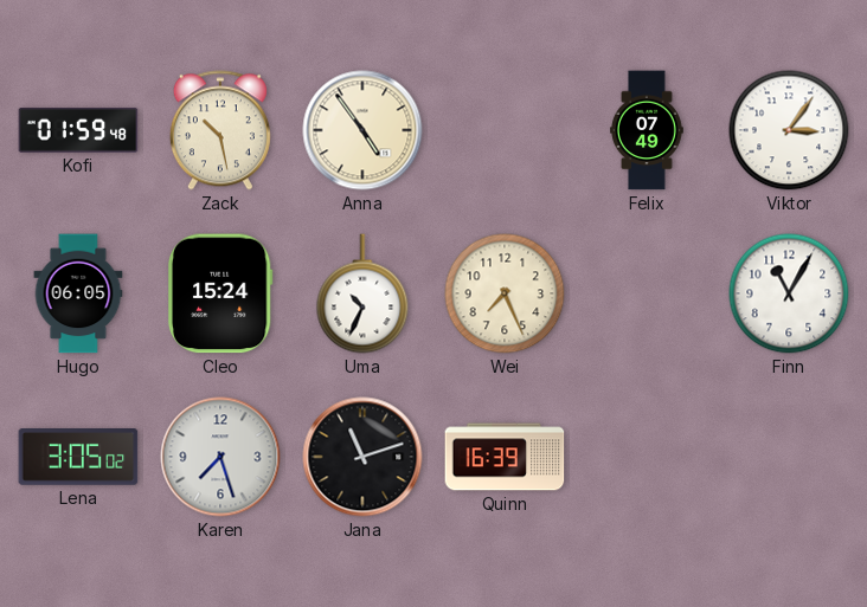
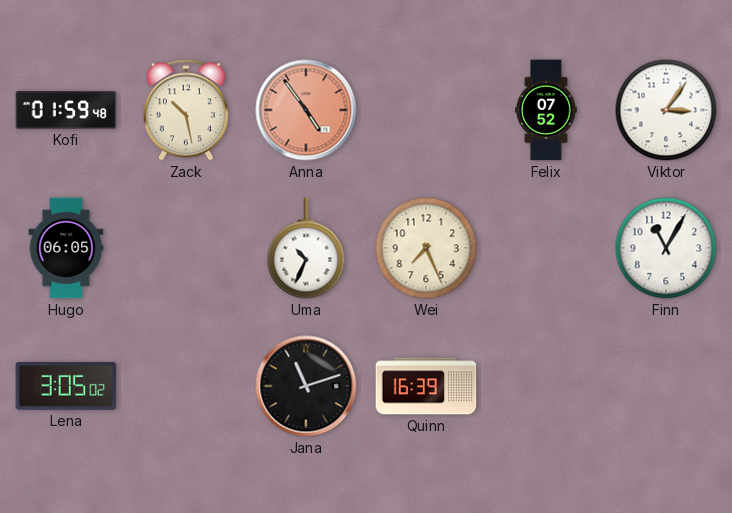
Anna dial: cream -> salmon (306, 110)
Felix: 07:49 -> 07:52 (547, 110)
Cleo: 15:24 -> none (220, 293)
Karen: 7:27 -> none (220, 457)
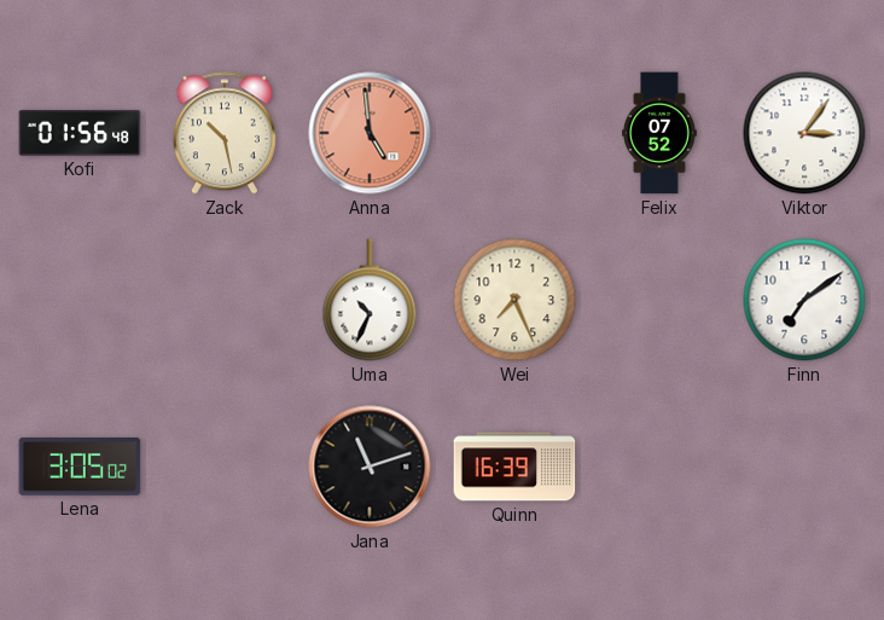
Kofi: 01:59 -> 01:56 (80, 134)
Anna: 4:54 -> 4:59 (370, 133)
Hugo: 06:05 -> none (66, 248)
Finn: 11:05 -> 7:09 (804, 300)
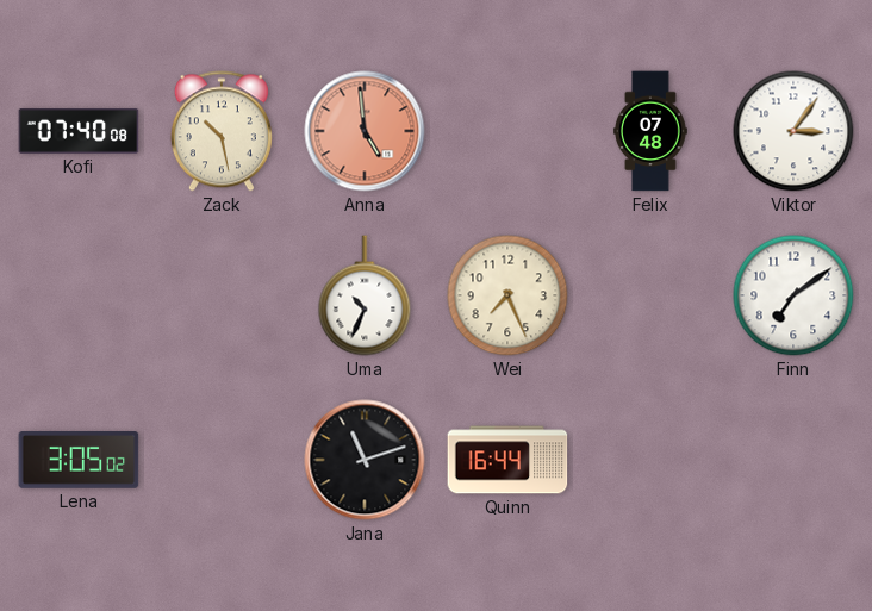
Kofi: 01:56 -> 07:40 (79, 132)
Felix: 07:52 -> 07:48 (652, 131)
Quinn: 16:39 -> 16:44 (507, 460)
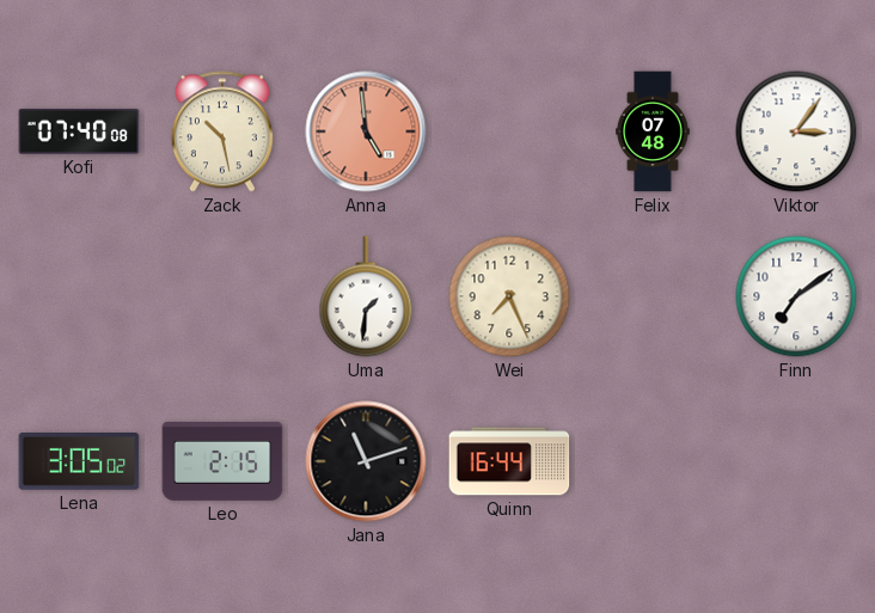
Uma: 10:34 -> 1:31 (366, 296)
Leo: none -> 2:15 (222, 461)
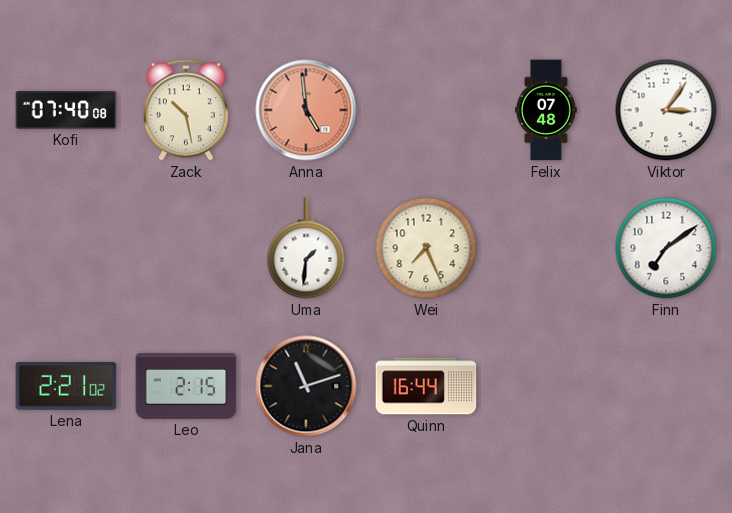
Lena: 3:05 -> 2:21 (66, 386)
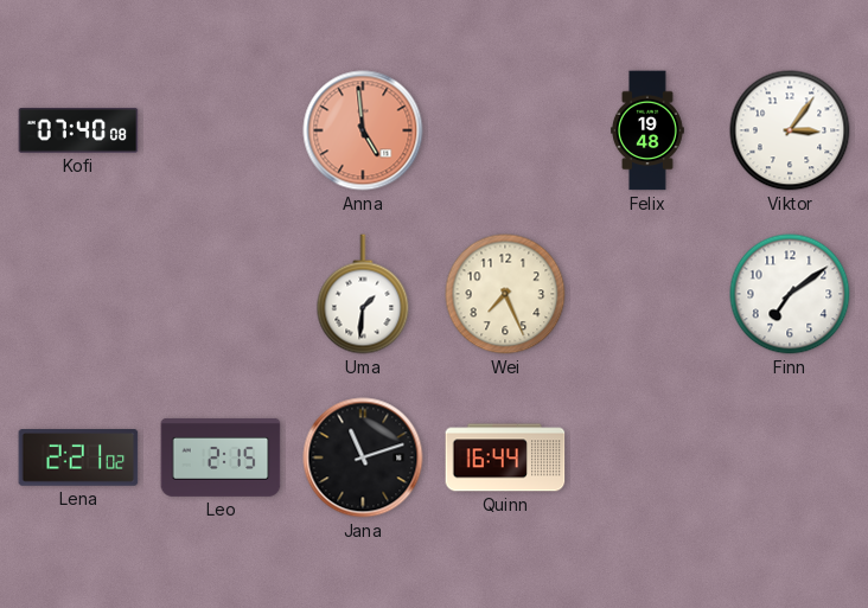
Zack: 10:28 -> none (186, 110)
Felix: 07:48 -> 19:48 (649, 130)
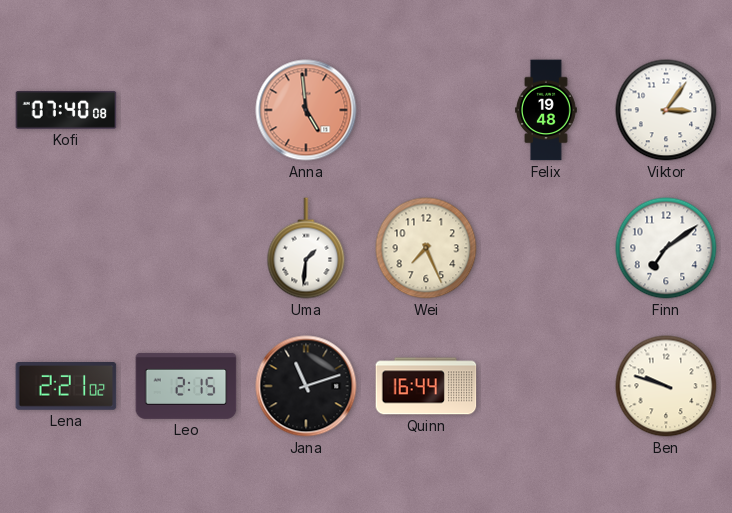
Ben: none -> 9:48 (666, 386)
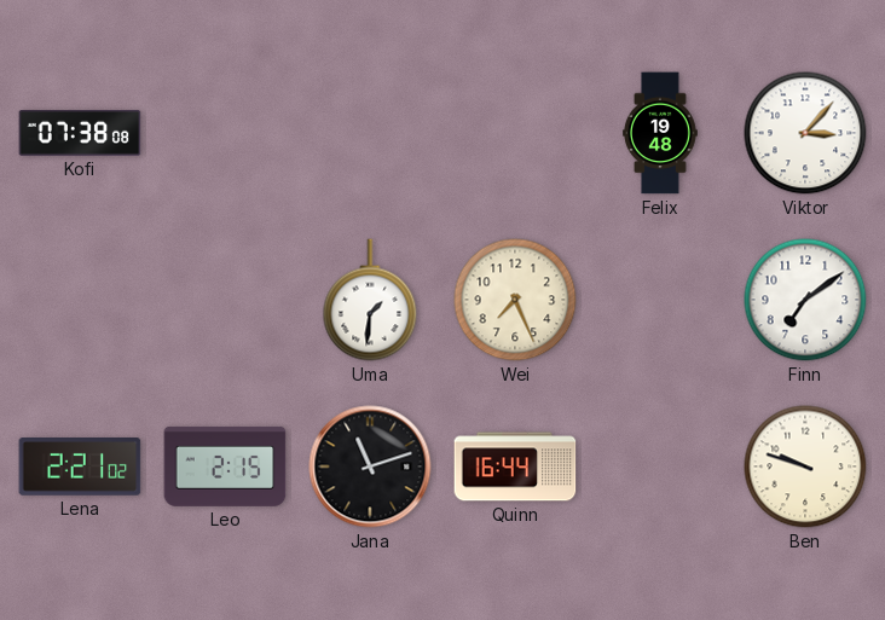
Kofi: 07:40 -> 07:38 (80, 134)
Anna: 4:59 -> none (306, 110)
Viktor: 3:06 -> 3:07 (805, 133)
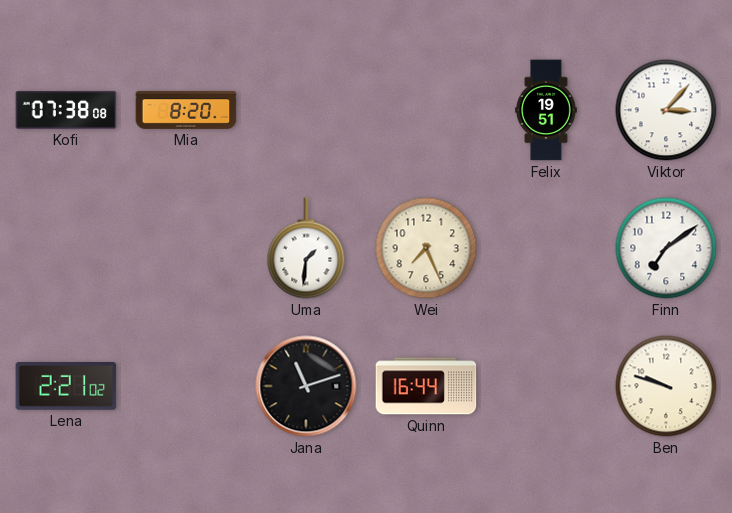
Mia: none -> 8:20 (186, 110)
Felix: 19:48 -> 19:51 (547, 110)
Leo: 2:15 -> none (225, 467)
